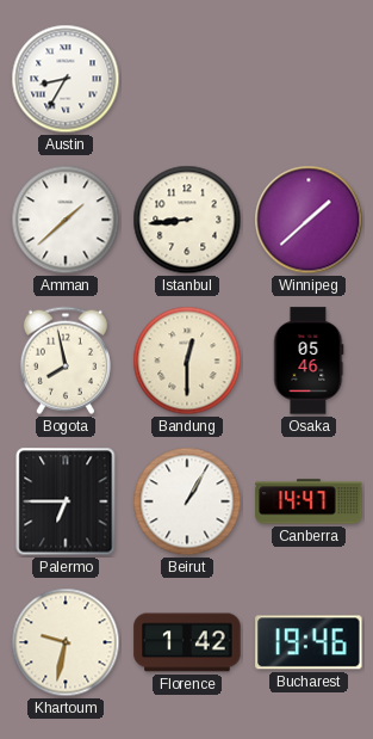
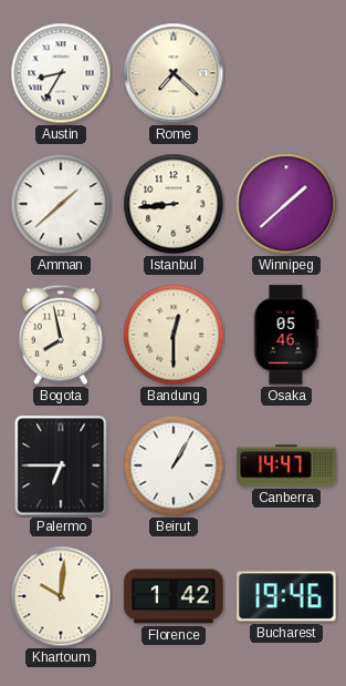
Rome: none -> 7:22 (174, 73)
Khartoum: 9:32 -> 10:01 (61, 596)
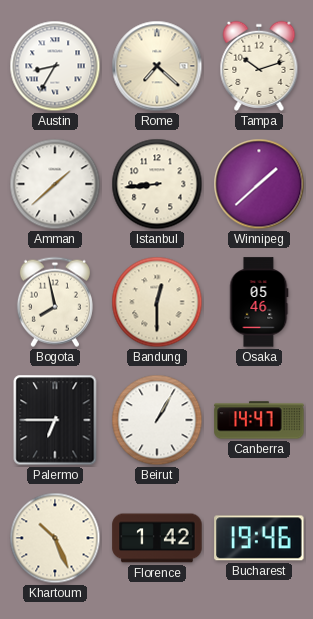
Tampa: none -> 10:12 (259, 66)
Khartoum: 10:01 -> 10:26 (55, 538)
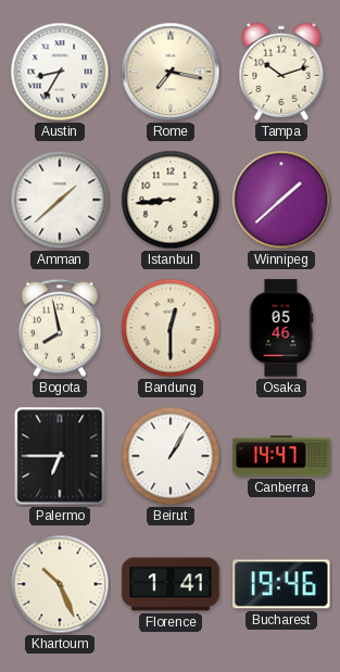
Rome: 7:22 -> 7:17 (171, 72)
Florence: 1:42 -> 1:41 (171, 584)
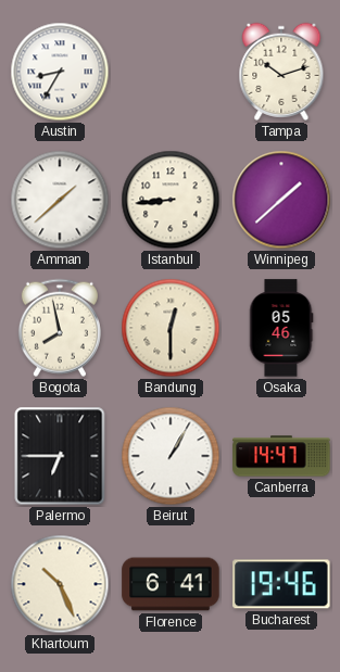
Rome: 7:17 -> none (171, 72)
Florence: 1:41 -> 6:41 (171, 584)
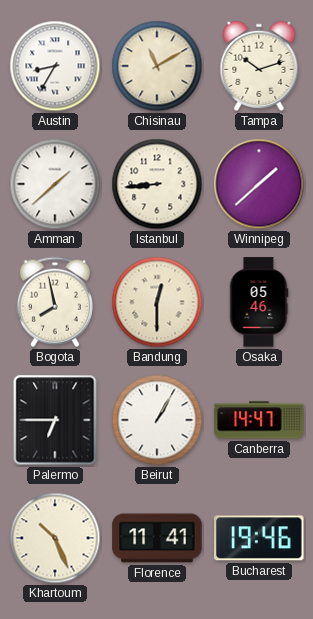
Chisinau: none -> 11:10 (157, 66)
Florence: 6:41 -> 11:41 (157, 538)
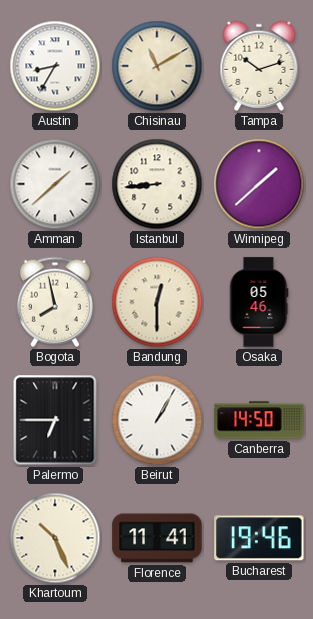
Canberra: 14:47 -> 14:50 (259, 420)
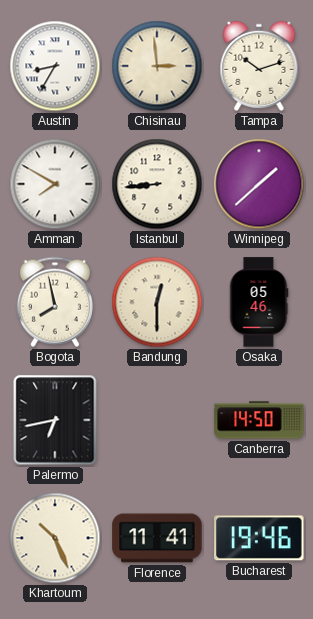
Chisinau: 11:10 -> 2:59 (157, 66)
Amman: 1:38 -> 7:50 (55, 184)
Palermo: 6:45 -> 6:43 (55, 420)
Beirut: 1:05 -> none (157, 420)
